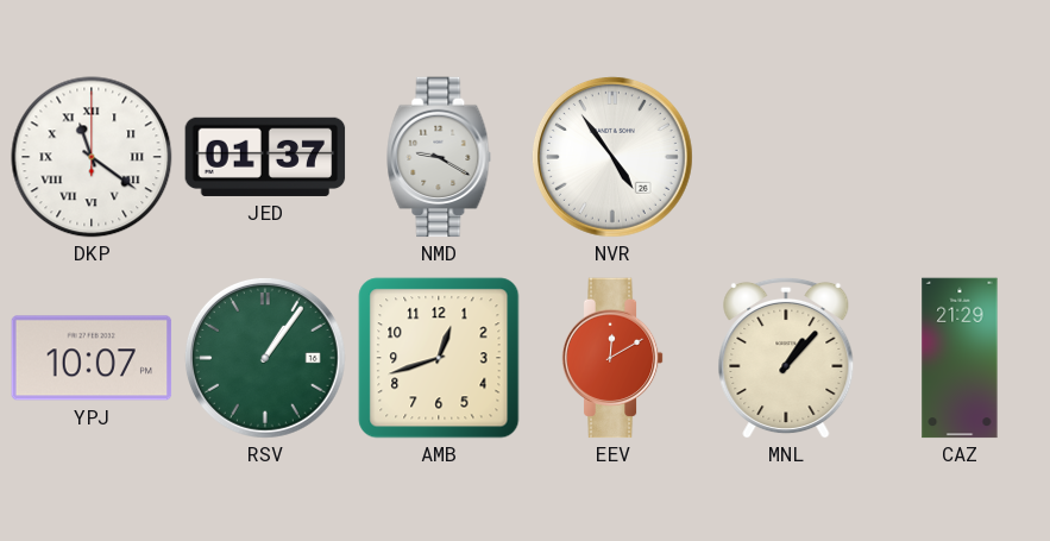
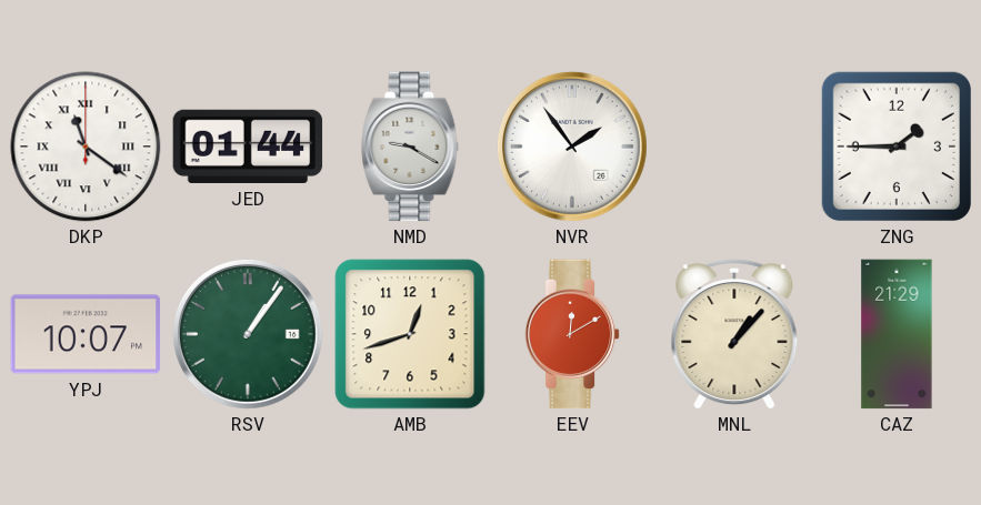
JED: 01:37 -> 01:44 (248, 147)
NVR: 4:54 -> 1:54 (572, 147)
ZNG: none -> 1:45 (895, 145)
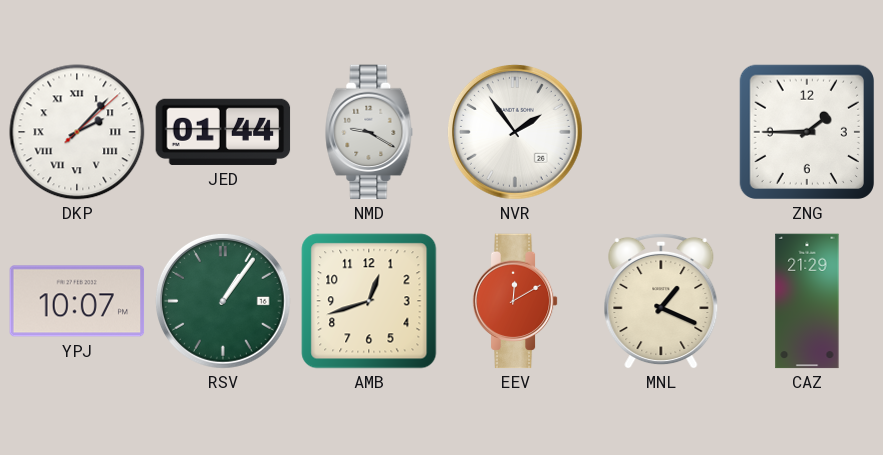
DKP: 11:21 -> 2:07 (77, 132)
MNL: 1:07 -> 1:19 (661, 301)
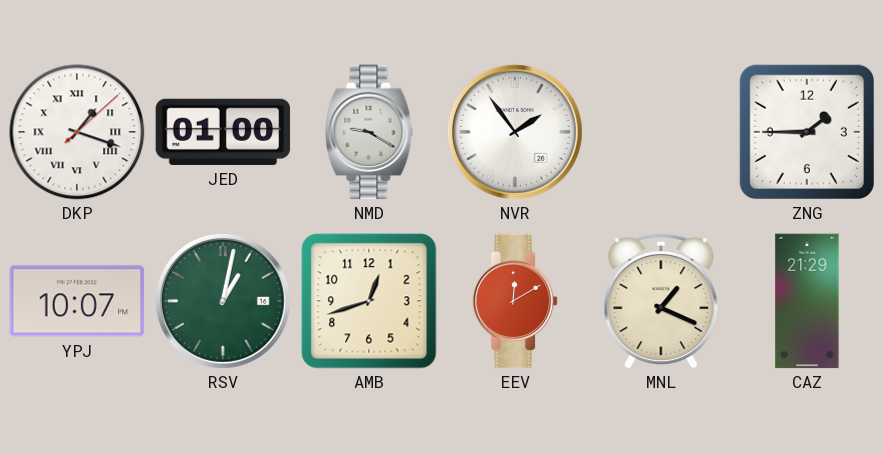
DKP: 2:07 -> 1:18 (77, 132)
JED: 01:44 -> 01:00 (223, 132)
RSV: 1:06 -> 1:02 (223, 301)
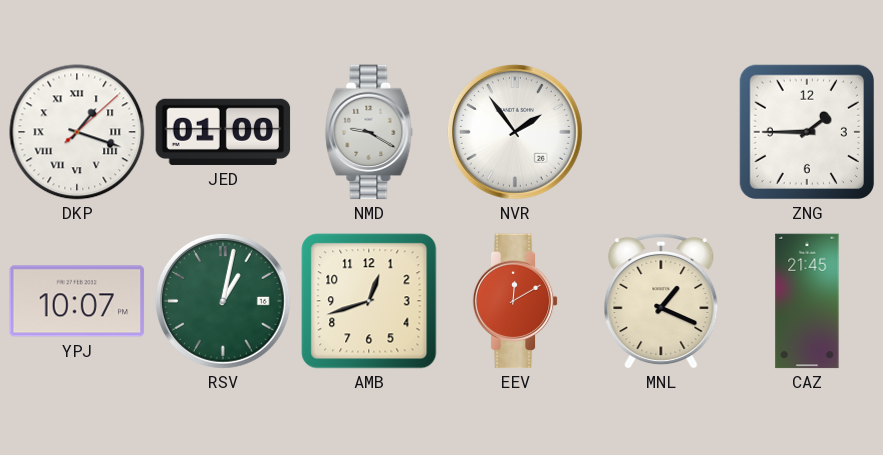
CAZ: 21:29 -> 21:45 (807, 301)
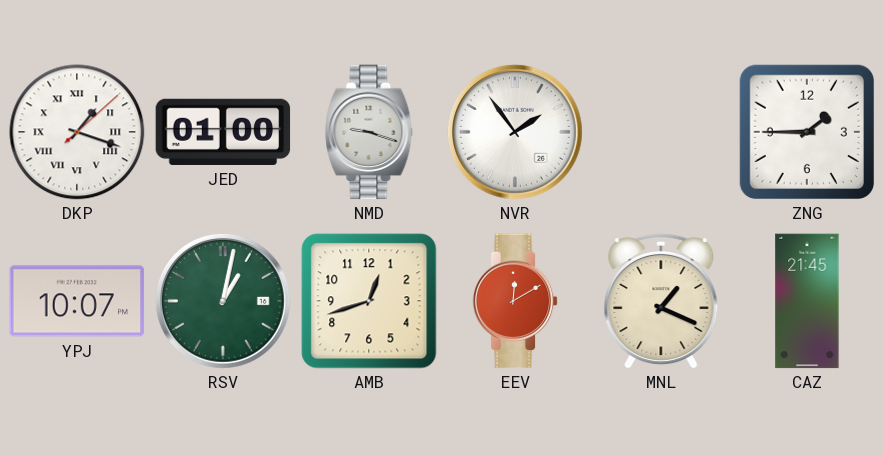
NMD: 9:20 -> 9:18 (369, 132)
